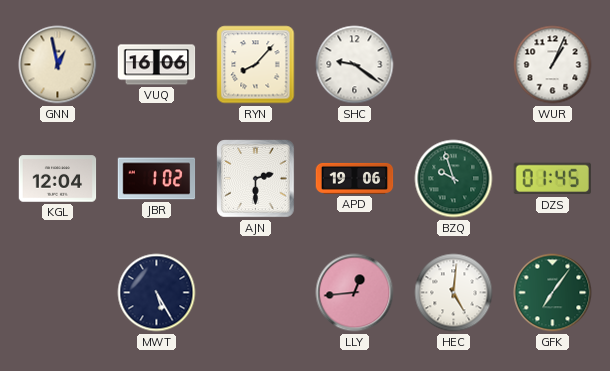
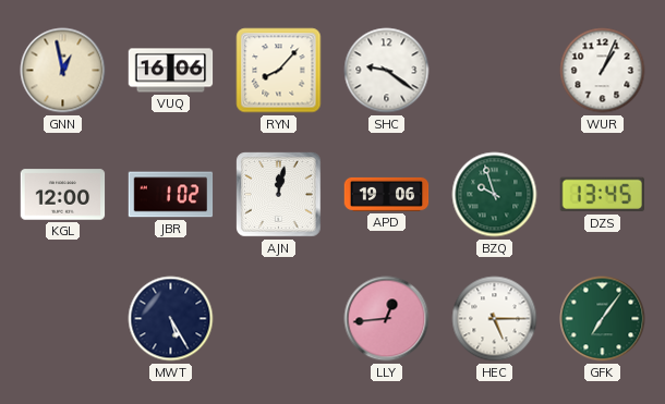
KGL: 12:04 -> 12:00 (63, 195)
AJN: 2:30 -> 12:02 (279, 195)
DZS: 01:45 -> 13:45 (602, 195)
HEC: 5:01 -> 5:15 (495, 319)
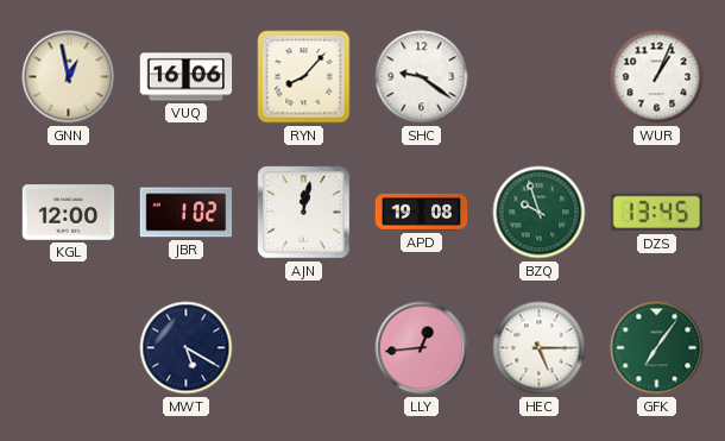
APD: 19:06 -> 19:08 (422, 212)
MWT: 5:25 -> 5:20 (187, 348)
